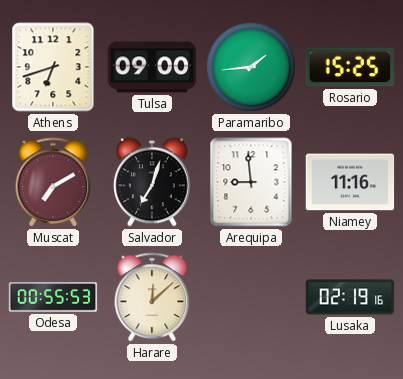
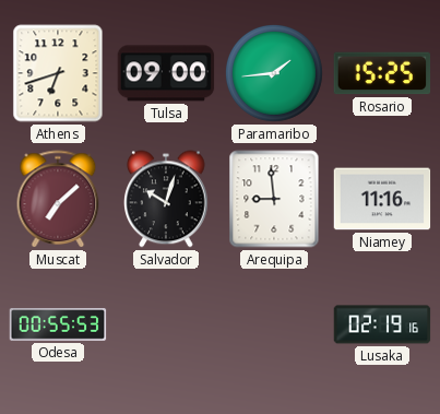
Muscat: 7:10 -> 7:08 (58, 199)
Salvador: 7:03 -> 10:03 (167, 199)
Harare: 12:08 -> none (152, 297)
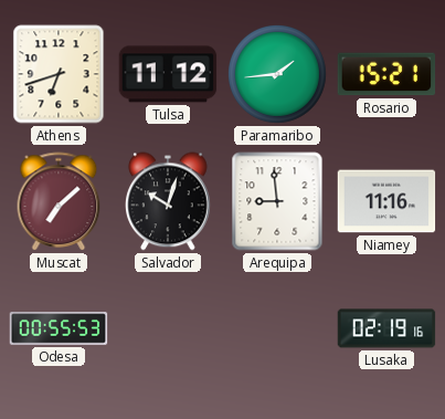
Tulsa: 09:00 -> 11:12 (168, 74)
Rosario: 15:25 -> 15:21 (386, 74)
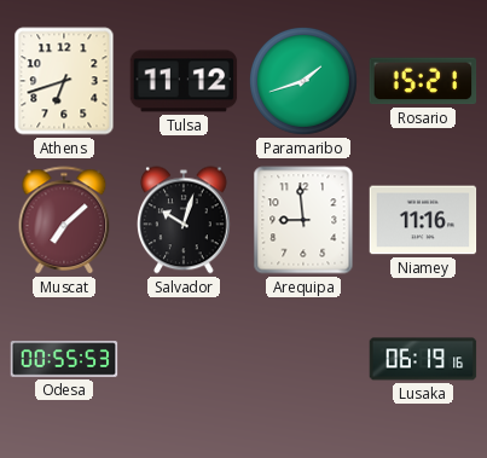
Paramaribo: 1:44 -> 1:42 (305, 82)
Lusaka: 02:19 -> 06:19 (423, 359)
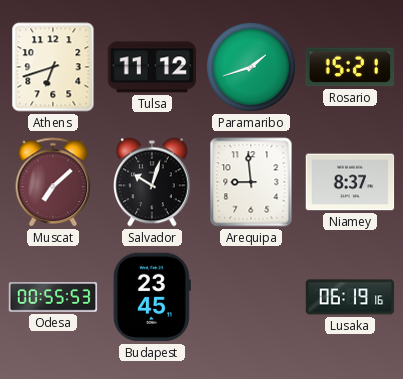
Niamey: 11:16 -> 8:37 (350, 182)
Budapest: none -> 23:45 (152, 297)
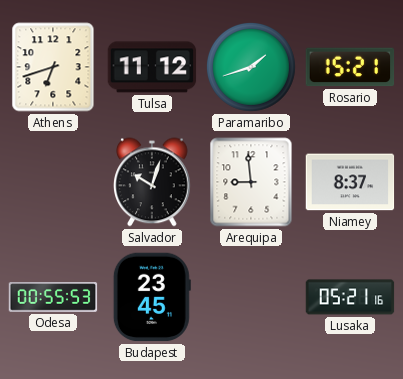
Muscat: 7:08 -> none (53, 182)
Lusaka: 06:19 -> 05:21 (350, 297)
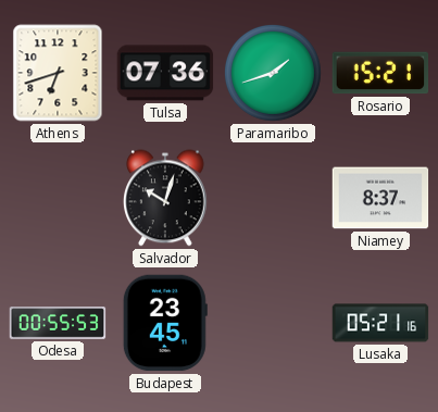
Tulsa: 11:12 -> 07:36 (165, 73)
Arequipa: 8:59 -> none (251, 182)
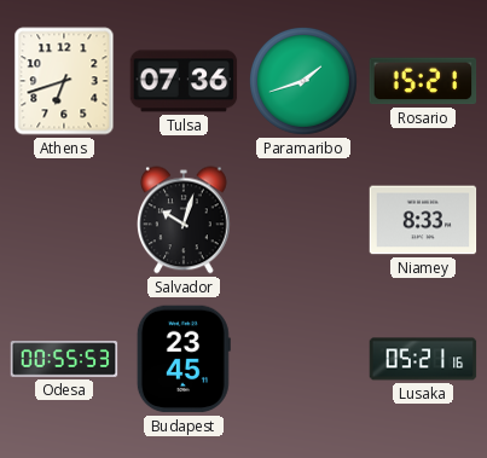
Niamey: 8:37 -> 8:33 (423, 220)
